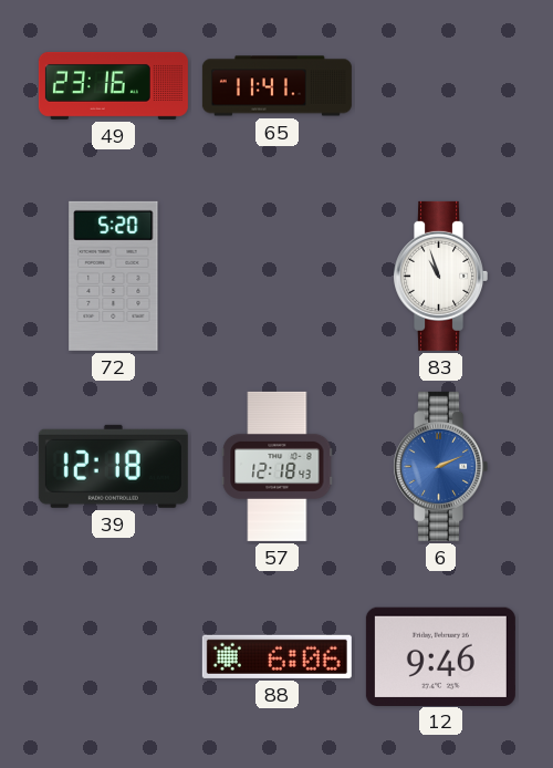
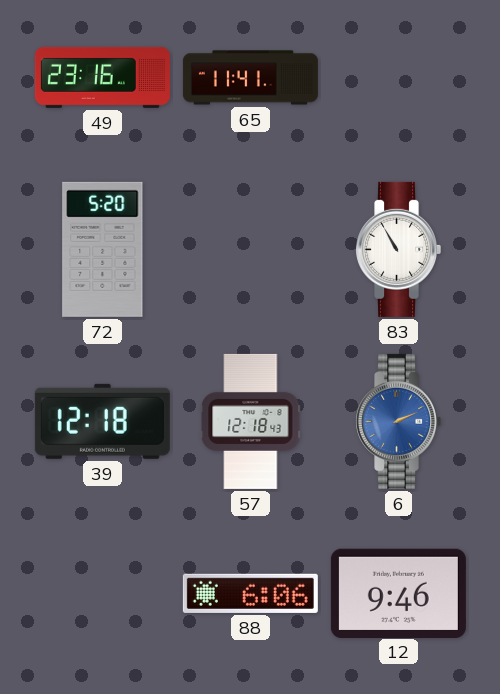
83: 10:57 -> 10:55 (398, 249)
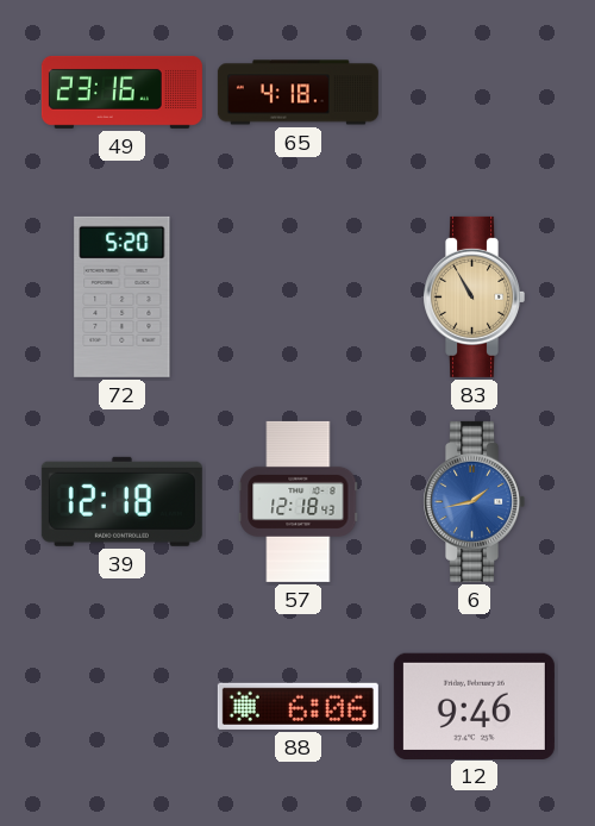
65: 11:41 -> 4:18 (297, 93)
83 dial: white -> champagne (474, 296)
6: 2:11 -> 1:43 (474, 501)
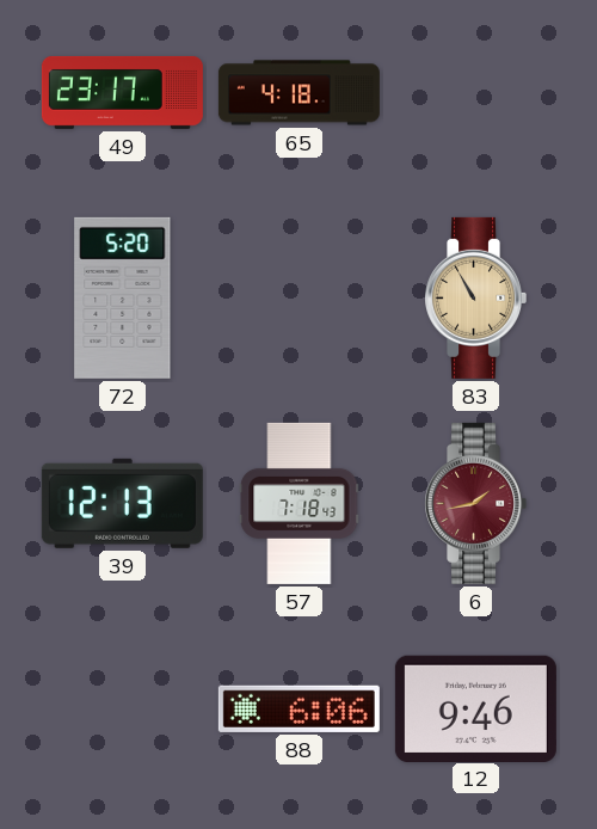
49: 23:16 -> 23:17 (122, 92)
39: 12:18 -> 12:13 (122, 503)
57: 12:18 -> 7:18 (300, 503)
6 dial: blue -> burgundy (475, 503)
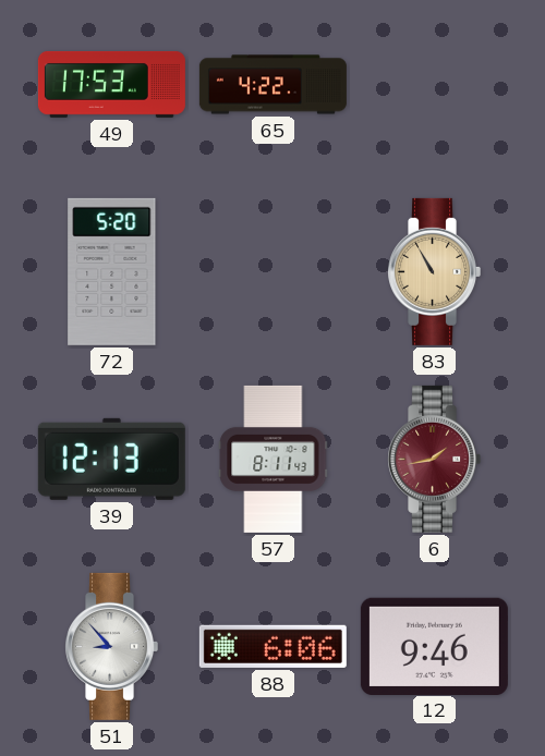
49: 23:17 -> 17:53 (111, 84)
65: 4:18 -> 4:22 (272, 85)
57: 7:18 -> 8:11 (274, 459)
51: none -> 8:53 (111, 646)
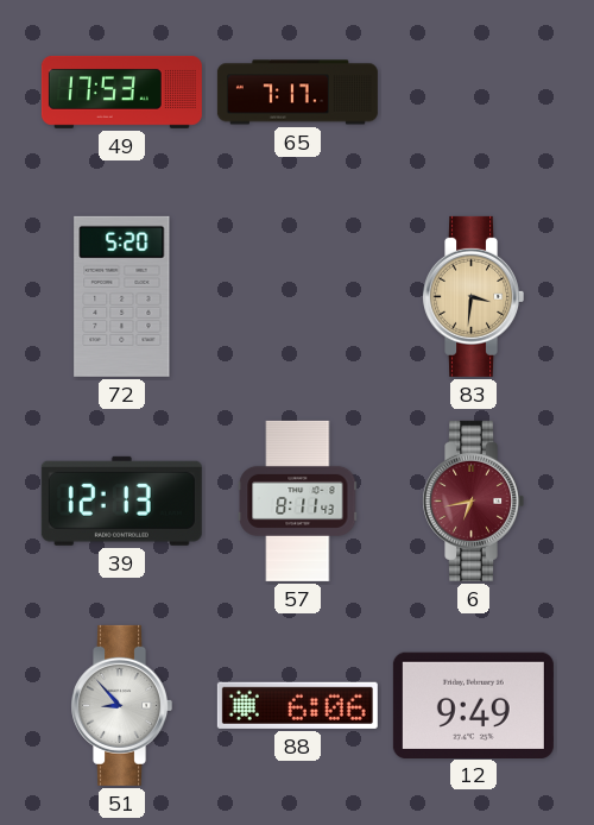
65: 4:22 -> 7:17 (297, 93)
83: 10:55 -> 3:31 (473, 296)
6: 1:43 -> 6:43 (473, 500)
12: 9:46 -> 9:49 (473, 705)
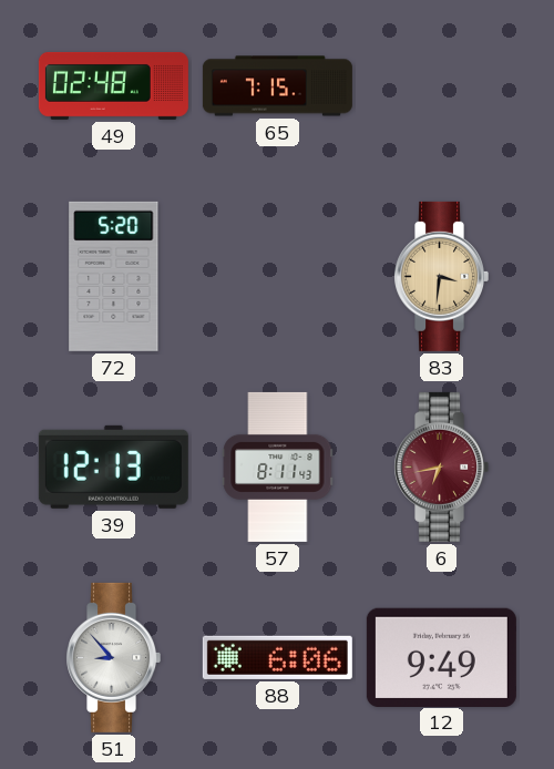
49: 17:53 -> 02:48 (113, 85)
65: 7:17 -> 7:15 (277, 86)
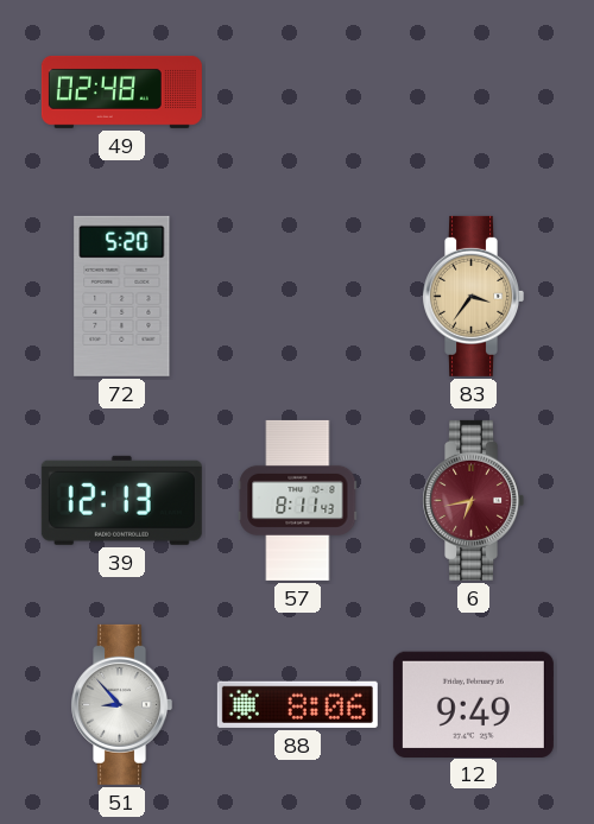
65: 7:15 -> none (277, 86)
83: 3:31 -> 3:36 (473, 296)
88: 6:06 -> 8:06 (297, 704)
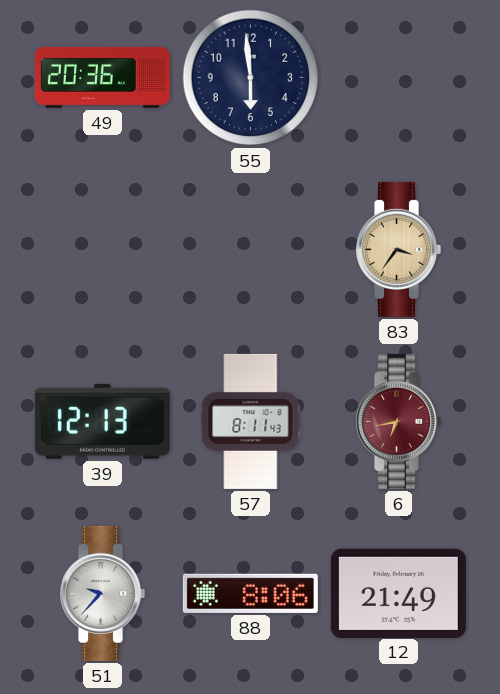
49: 02:48 -> 20:36 (102, 77)
55: none -> 5:59 (251, 78)
72: 5:20 -> none (122, 296)
51: 8:53 -> 9:37 (102, 593)
12: 9:49 -> 21:49 (398, 593)
